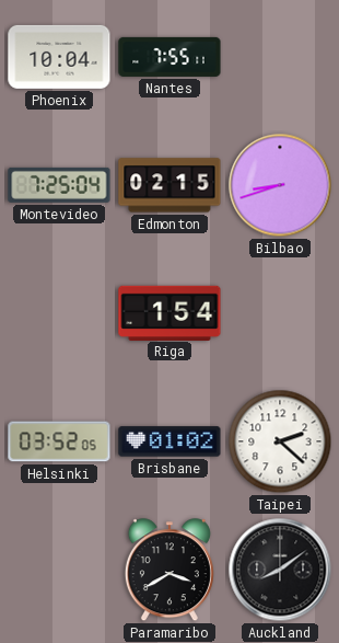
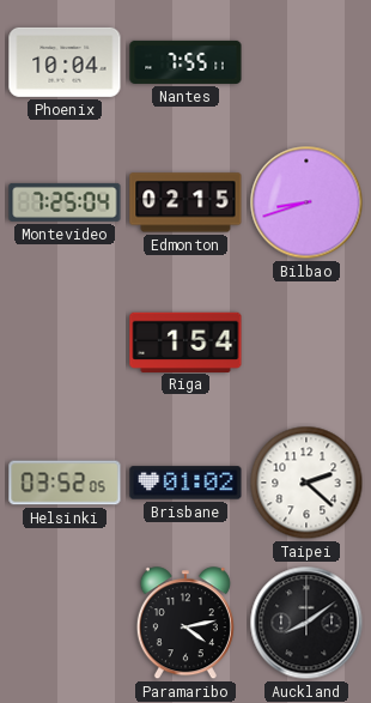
Paramaribo: 3:40 -> 4:13 (185, 624)
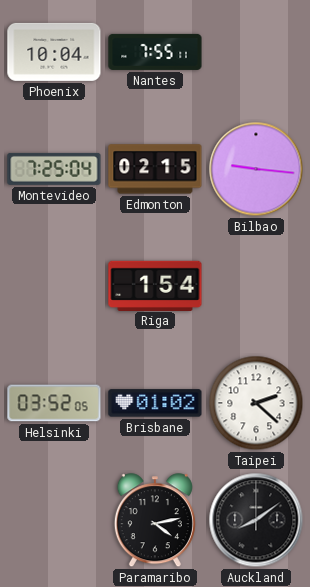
Bilbao: 8:42 -> 9:16 (256, 169)
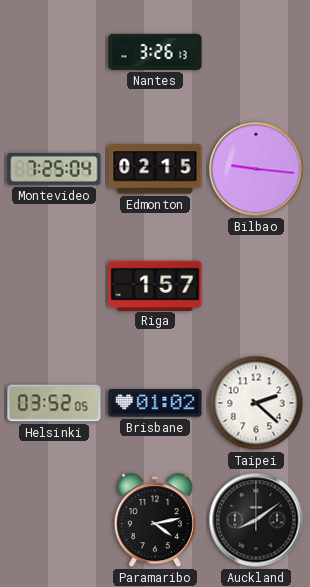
Phoenix: 10:04 -> none (54, 52)
Nantes: 7:55 -> 3:26 (155, 52)
Riga: 1:54 -> 1:57 (155, 285)
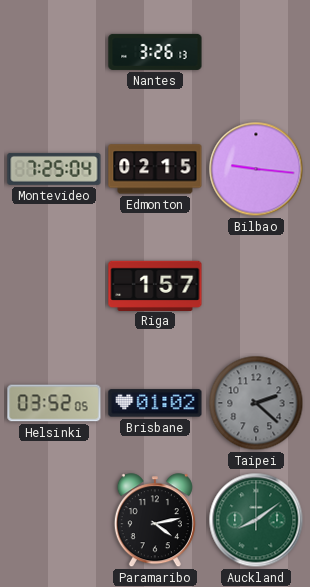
Taipei dial: white -> grey (256, 403)
Auckland dial: black -> green (256, 520)
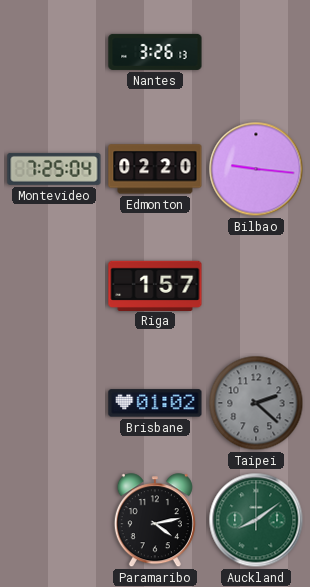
Edmonton: 02:15 -> 02:20 (155, 169)
Helsinki: 03:52 -> none (54, 403)
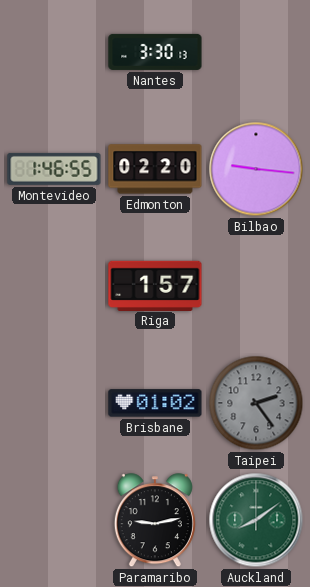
Nantes: 3:26 -> 3:30 (155, 52)
Montevideo: 7:25 -> 1:46 (54, 169)
Taipei: 2:22 -> 2:24 (256, 403)
Paramaribo: 4:13 -> 9:13 (155, 521)
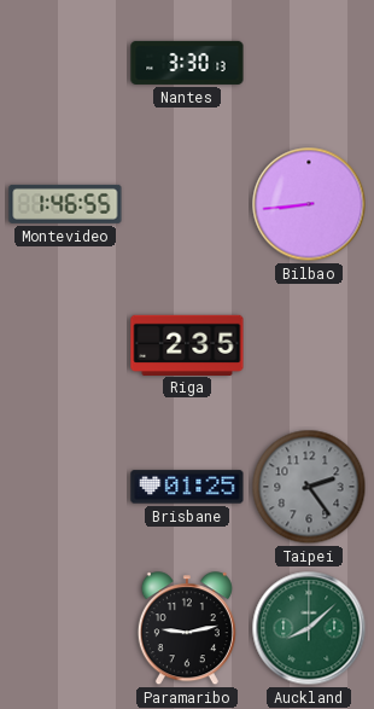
Edmonton: 02:20 -> none (155, 169)
Bilbao: 9:16 -> 8:44 (309, 204)
Riga: 1:57 -> 2:35 (187, 344)
Brisbane: 01:02 -> 01:25 (187, 487)
Auckland: 8:09 -> 8:08 (309, 628)
